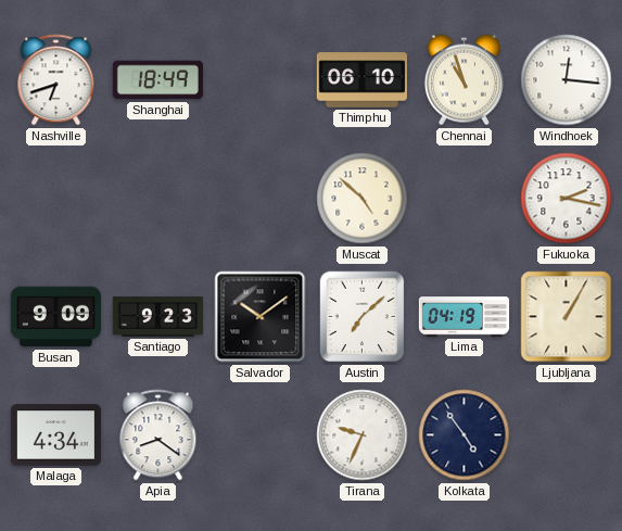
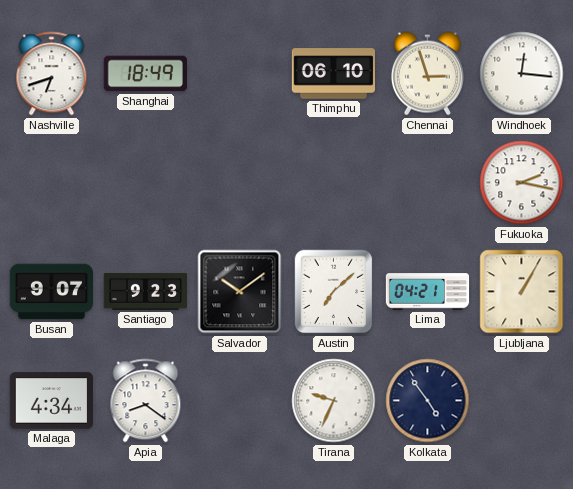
Chennai: 10:57 -> 2:57 (427, 74)
Muscat: 4:52 -> none (363, 199)
Busan: 9:09 -> 9:07 (51, 292)
Lima: 04:19 -> 04:21 (428, 292)
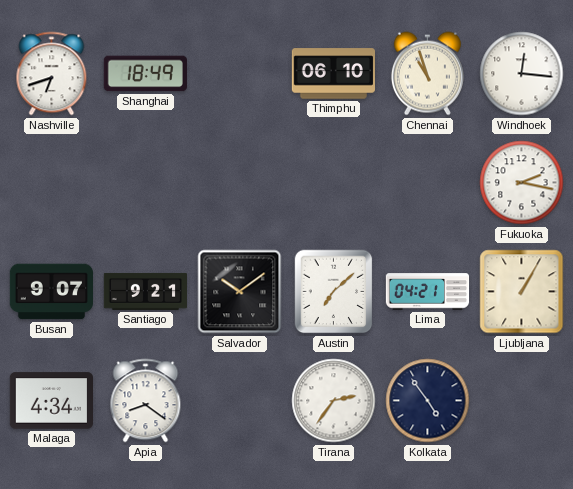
Chennai: 2:57 -> 10:57 (427, 74)
Santiago: 9:23 -> 9:21 (146, 291)
Tirana: 9:34 -> 2:36 (334, 401)
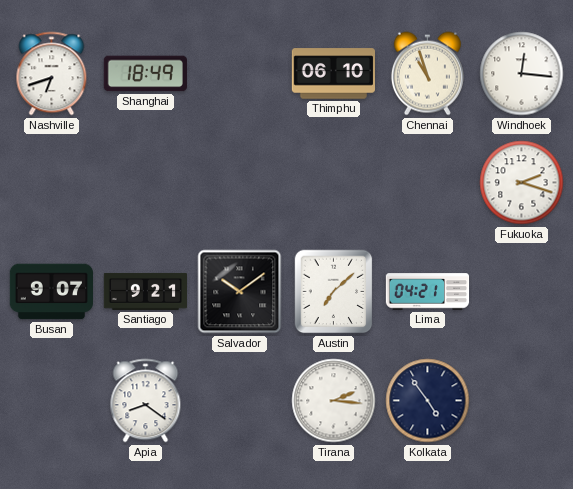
Fukuoka: 2:17 -> 2:18 (522, 183)
Ljubljana: 1:05 -> none (522, 292)
Malaga: 4:34 -> none (51, 401)
Tirana: 2:36 -> 2:16 (334, 401)
